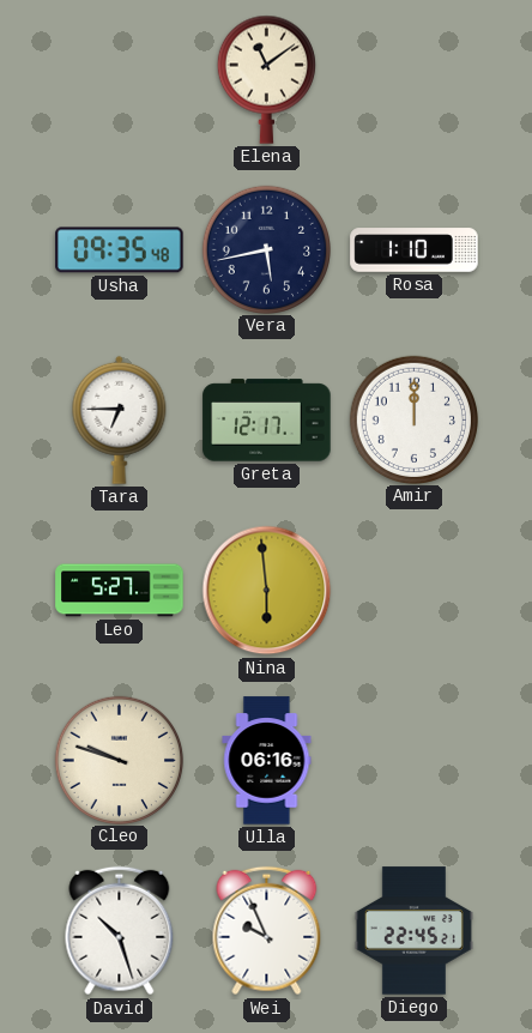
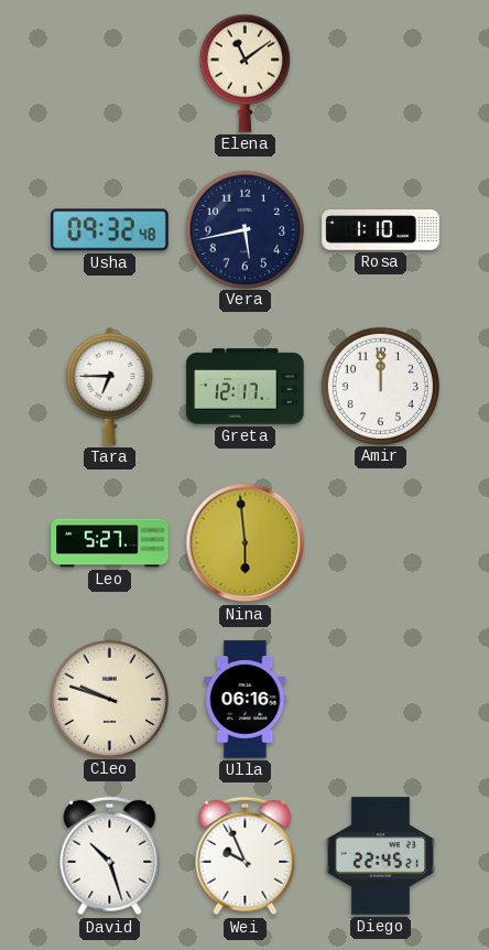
Usha: 09:35 -> 09:32 (110, 230)
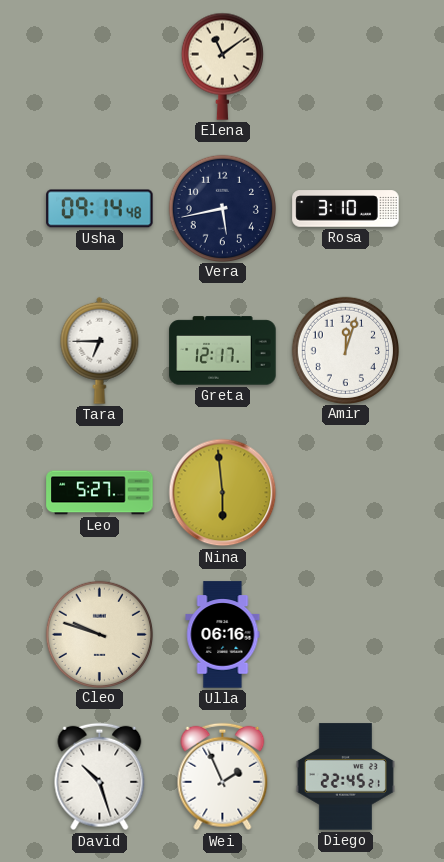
Usha: 09:32 -> 09:14 (100, 209)
Rosa: 1:10 -> 3:10 (346, 209)
Amir: 12:00 -> 12:03 (345, 350)
Wei: 9:56 -> 1:56 (223, 777)
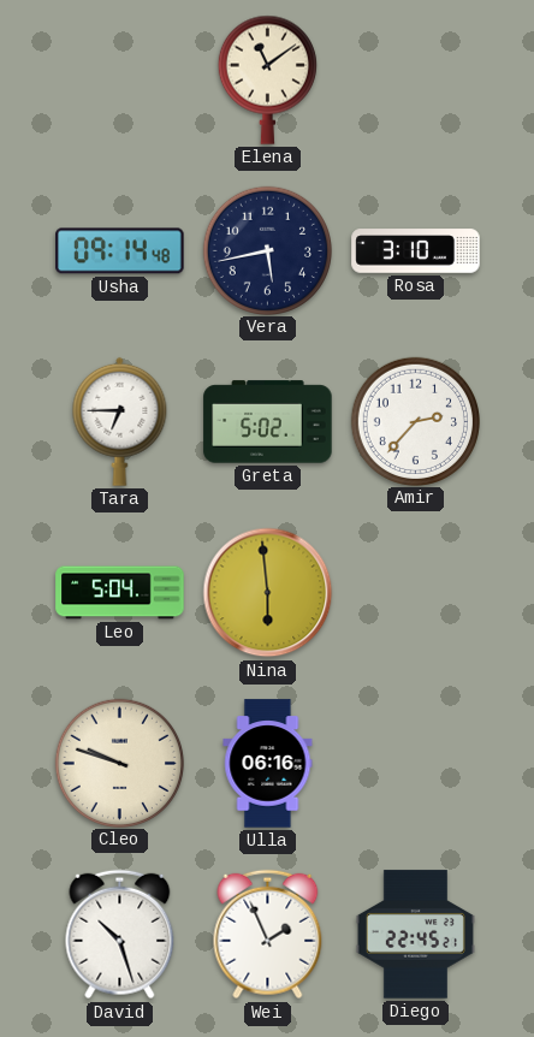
Greta: 12:17 -> 5:02 (268, 422)
Amir: 12:03 -> 2:37 (415, 421)
Leo: 5:27 -> 5:04 (120, 593)
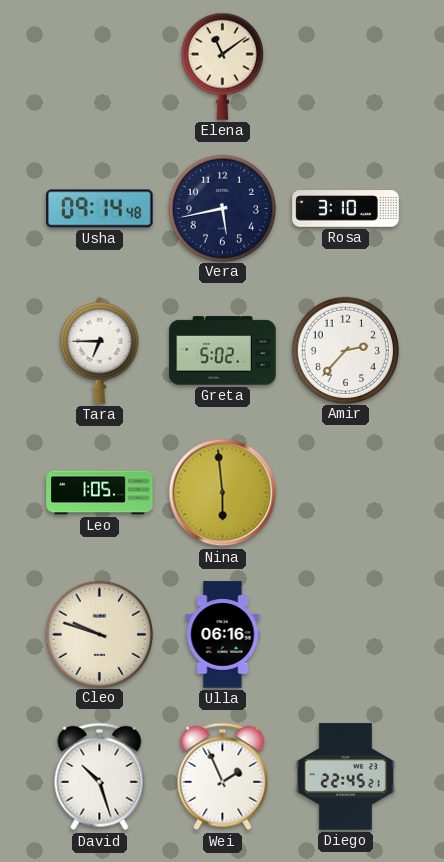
Leo: 5:04 -> 1:05 (100, 493)
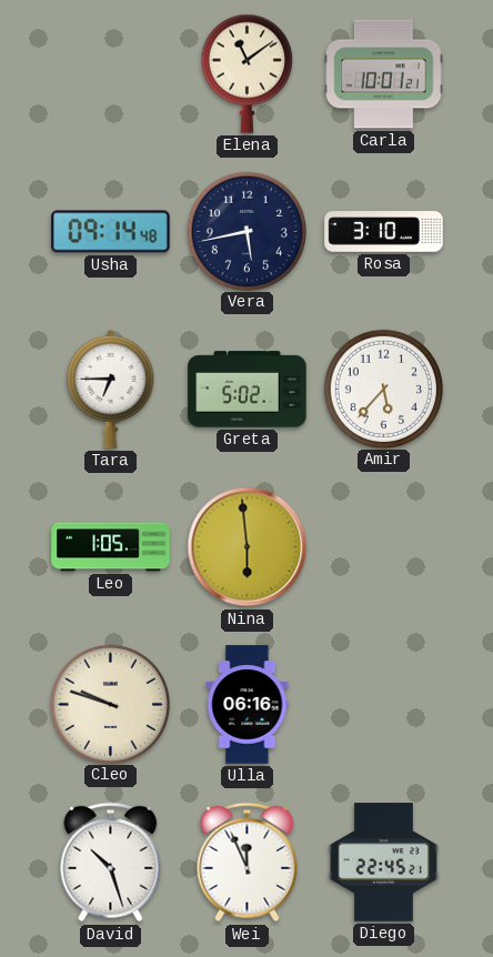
Carla: none -> 10:01 (384, 74)
Amir: 2:37 -> 5:37 (383, 389)
Wei: 1:56 -> 11:56 (248, 863)
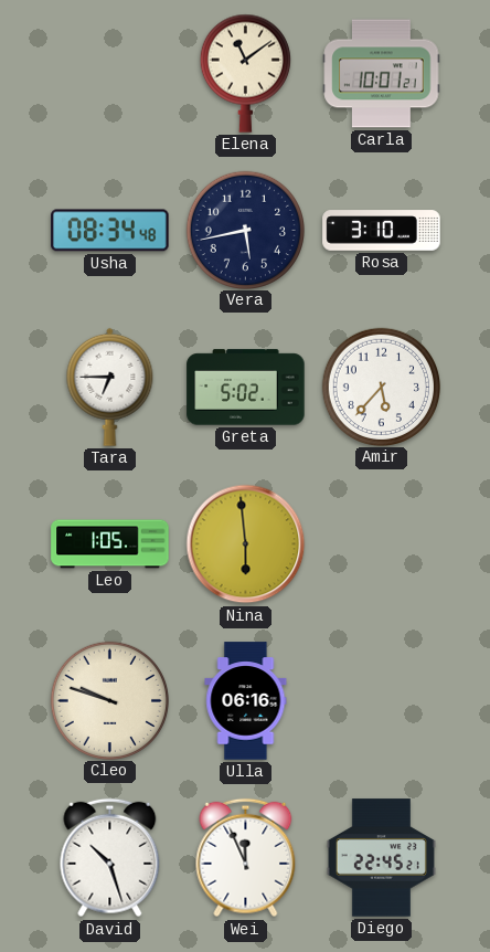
Usha: 09:14 -> 08:34 (110, 231)
